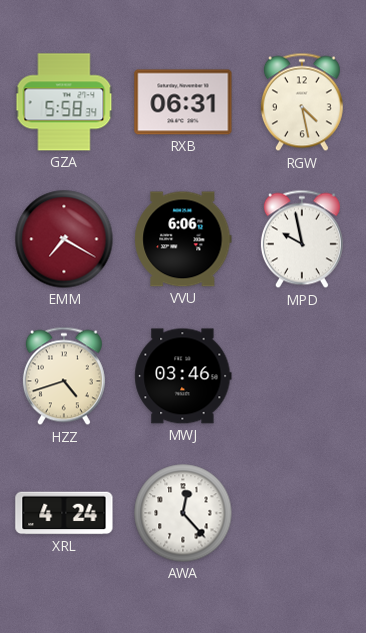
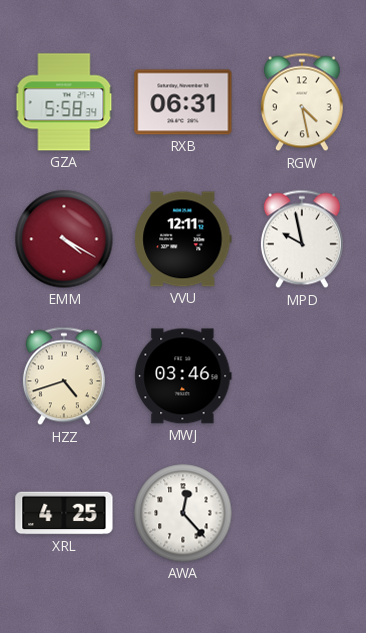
EMM: 7:20 -> 4:20 (64, 239)
VVU: 6:06 -> 12:11 (183, 239)
XRL: 4:24 -> 4:25 (64, 513)
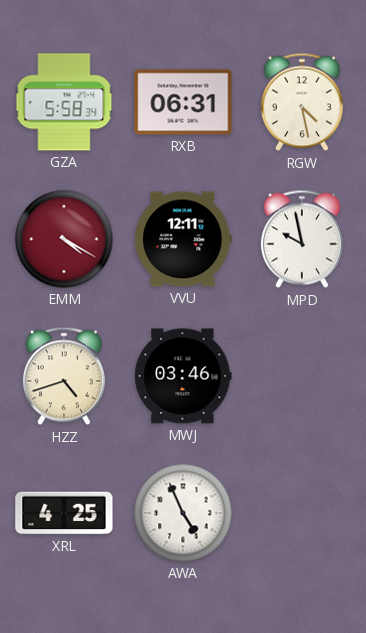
AWA: 12:23 -> 4:56 (183, 513)
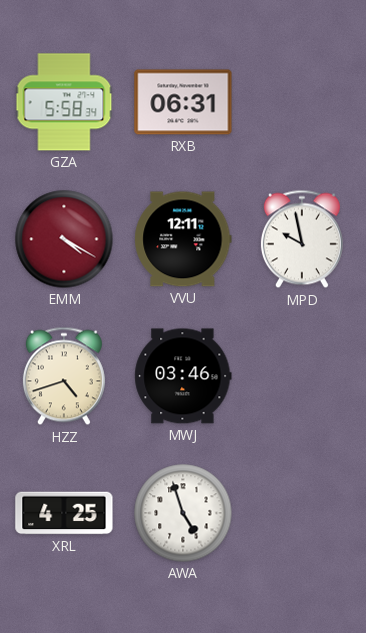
RGW: 4:28 -> none (302, 102)
AWA: 4:56 -> 4:57 (183, 513)
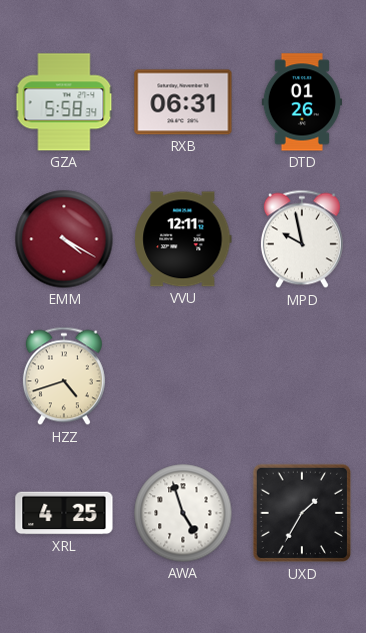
DTD: none -> 01:26 (301, 102)
MWJ: 03:46 -> none (183, 376)
UXD: none -> 1:35 (302, 513)
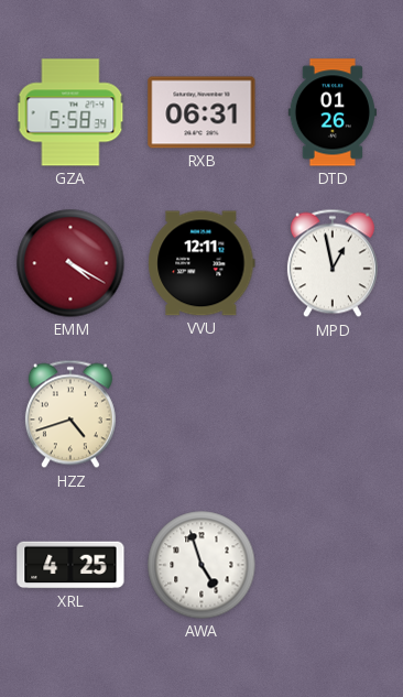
MPD: 9:58 -> 12:58 (333, 263)
UXD: 1:35 -> none (302, 513)
